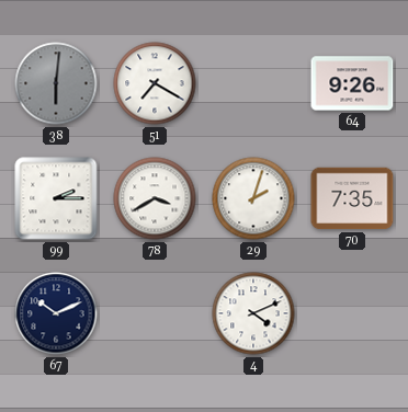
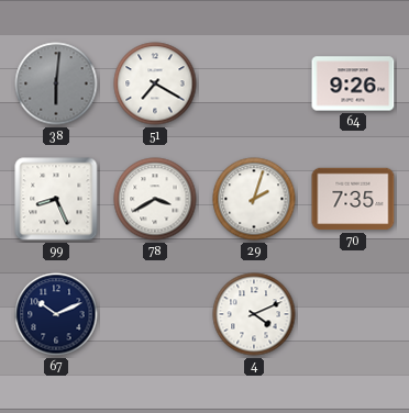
99: 2:15 -> 8:26 (56, 199)
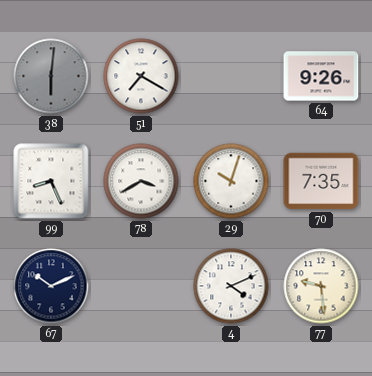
29: 2:03 -> 10:03 (231, 181)
77: none -> 9:29 (321, 286)
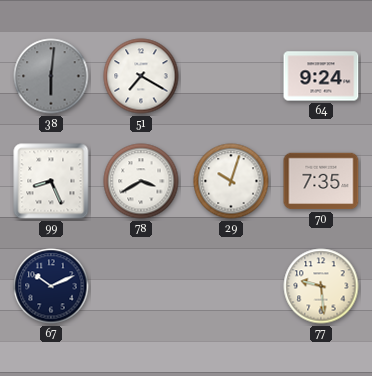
64: 9:26 -> 9:24 (321, 76)
4: 4:11 -> none (231, 286)
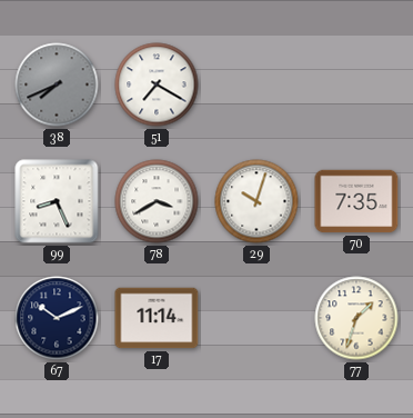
38: 6:01 -> 7:41 (57, 84)
64: 9:24 -> none (321, 76)
17: none -> 11:14 (157, 318)
77: 9:29 -> 1:33 (356, 318)
